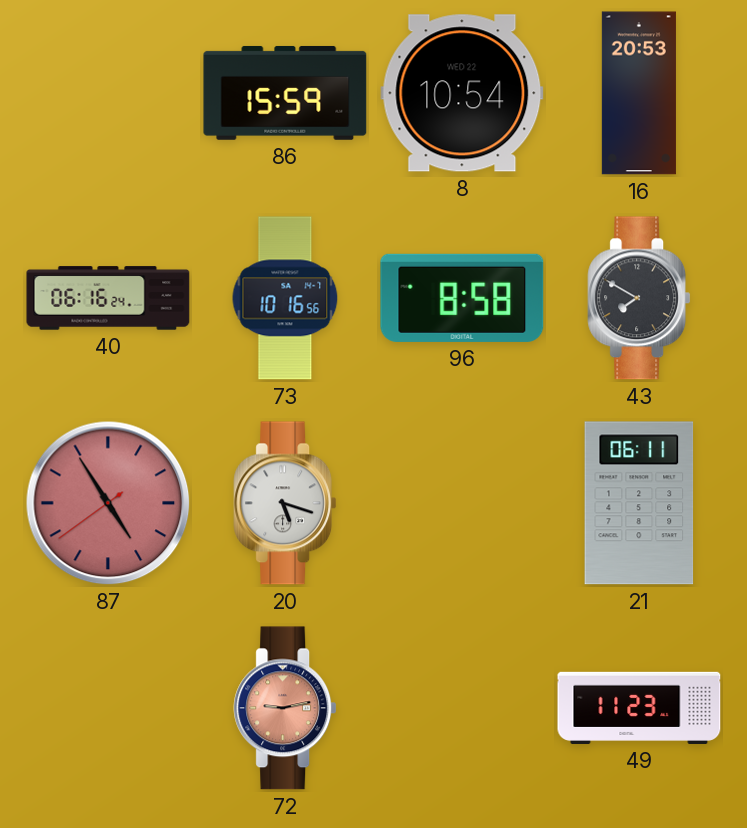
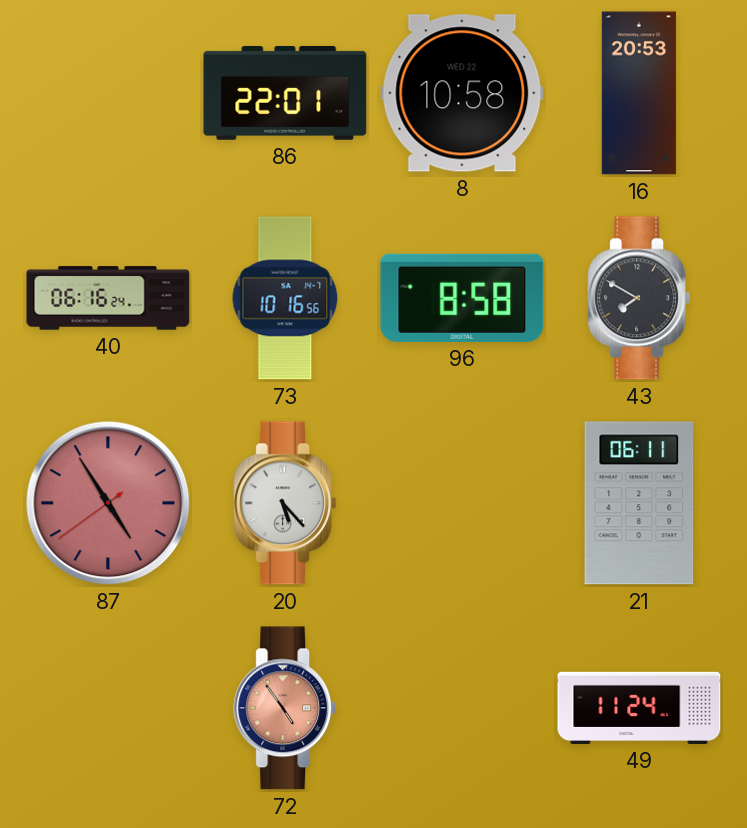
86: 15:59 -> 22:01 (285, 93)
8: 10:54 -> 10:58 (462, 93)
20: 5:18 -> 5:23 (285, 503)
72: 9:13 -> 4:54 (285, 708)
49: 11:23 -> 11:24 (639, 708)
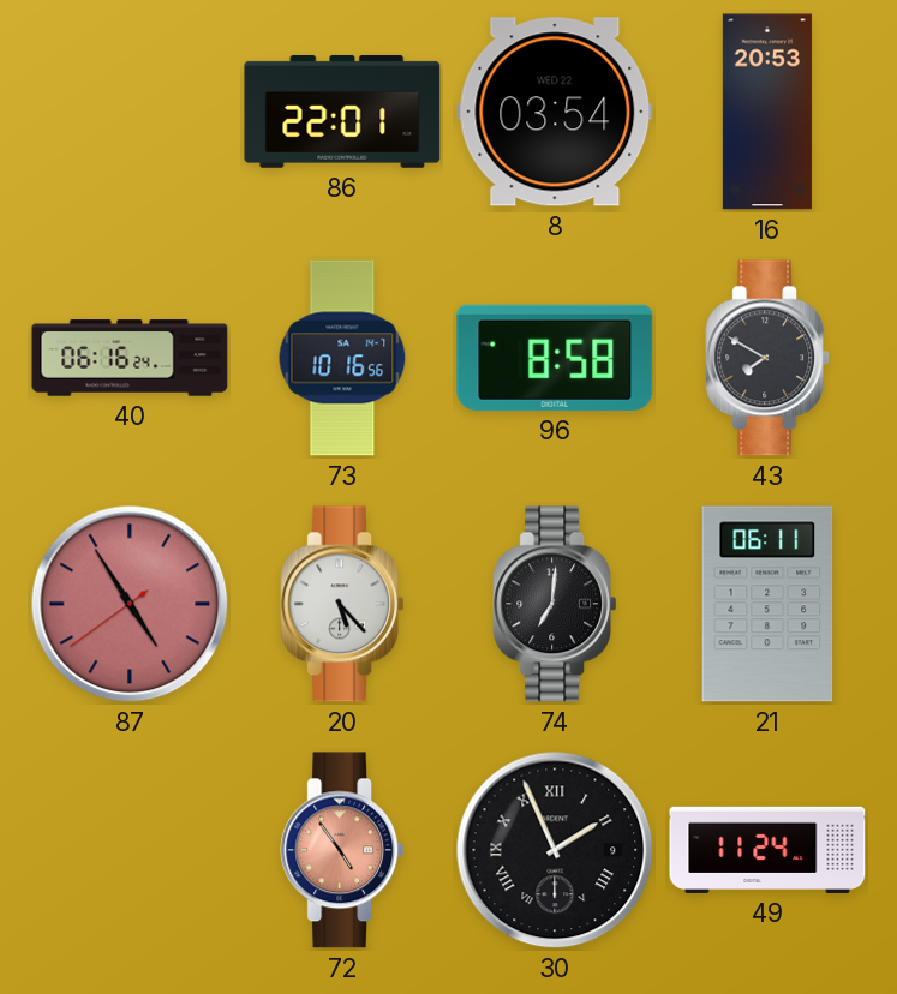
8: 10:58 -> 03:54 (555, 112)
74: none -> 7:01 (555, 604)
30: none -> 1:56 (555, 850)
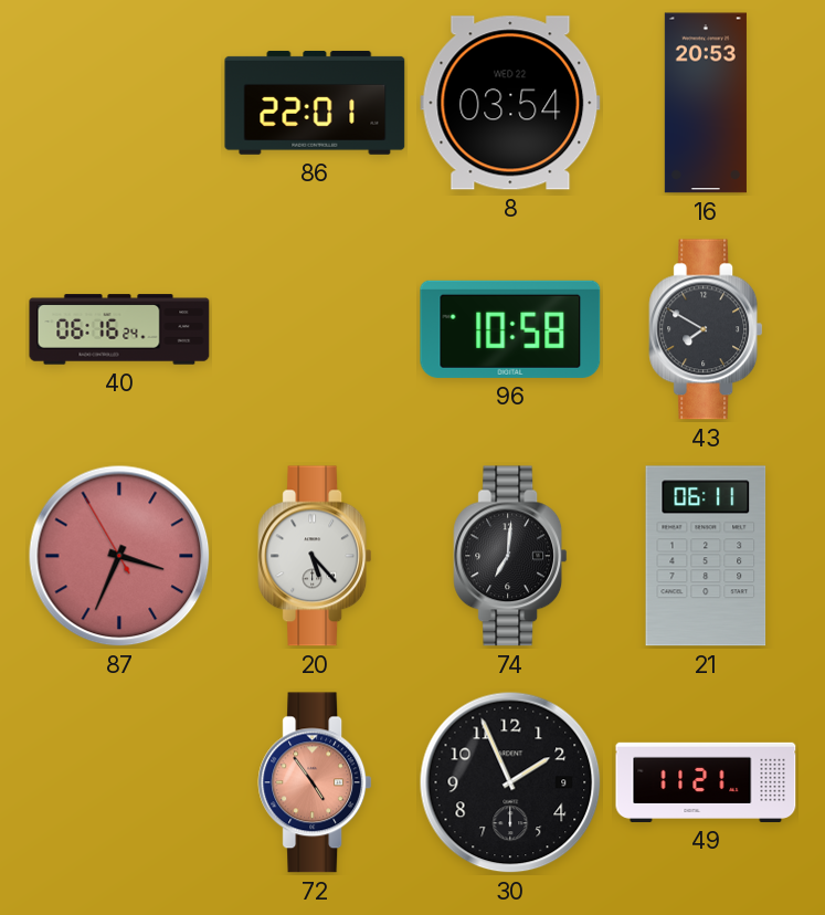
73: 10:16 -> none (342, 358)
96: 8:58 -> 10:58 (510, 329)
87: 4:54 -> 3:33 (119, 556)
30 numerals: Roman -> Arabic (510, 782)
49: 11:24 -> 11:21 (706, 782)
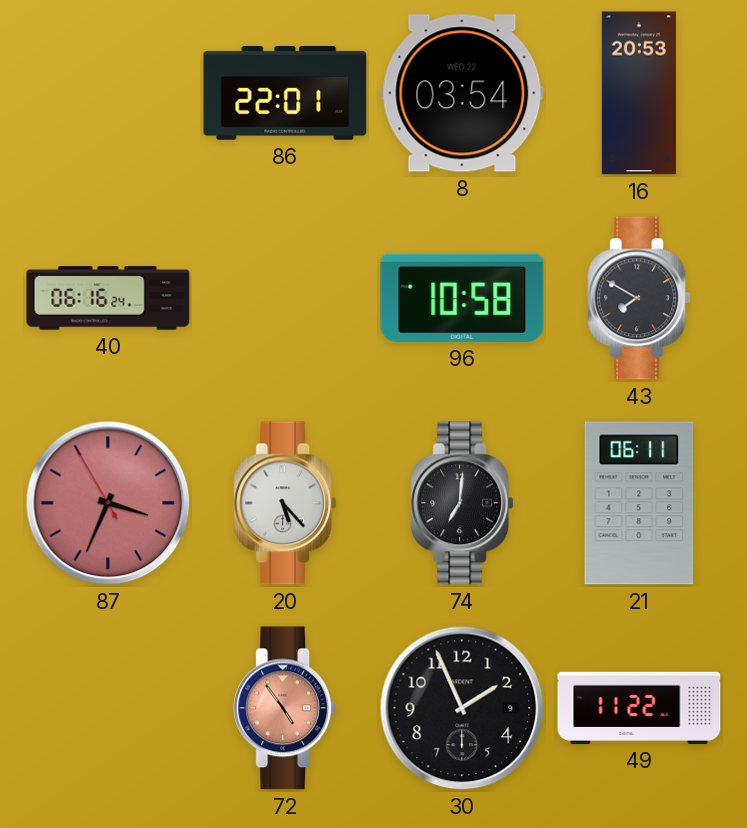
49: 11:21 -> 11:22 (639, 708)
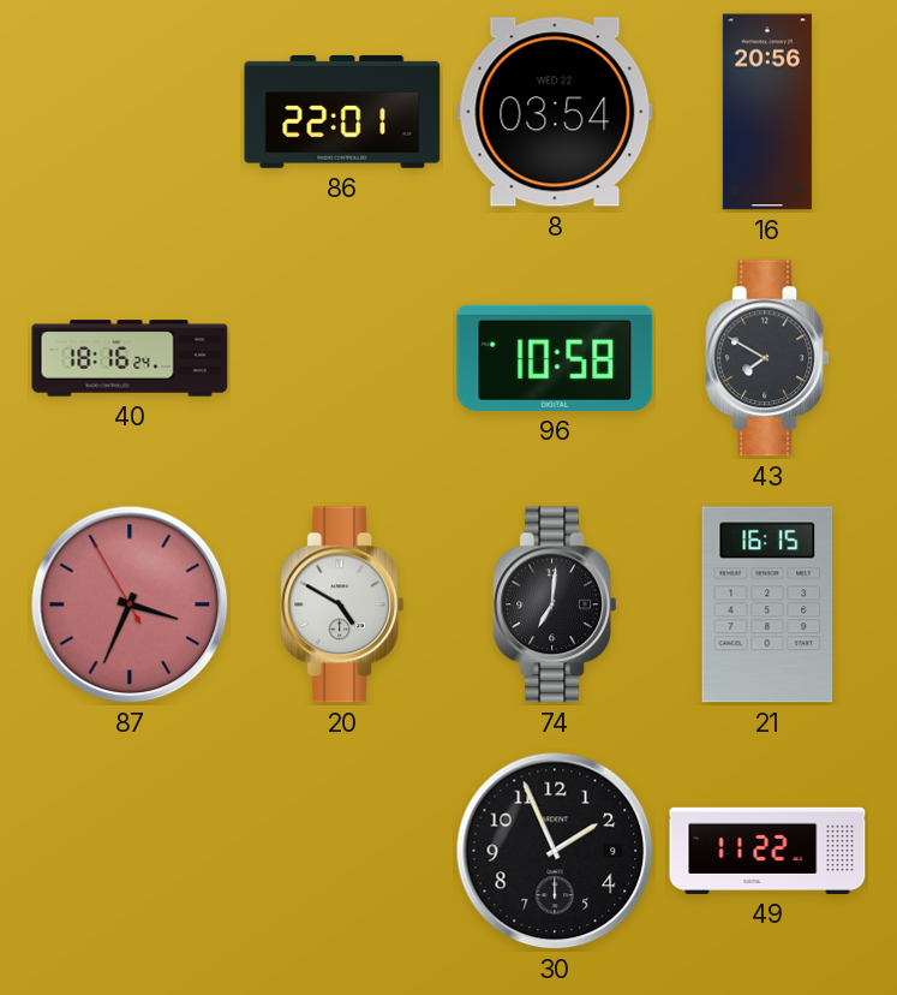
16: 20:53 -> 20:56 (767, 112)
40: 06:16 -> 18:16 (130, 358)
20: 5:23 -> 4:50 (342, 604)
21: 06:11 -> 16:15 (767, 604)
72: 4:54 -> none (285, 708)
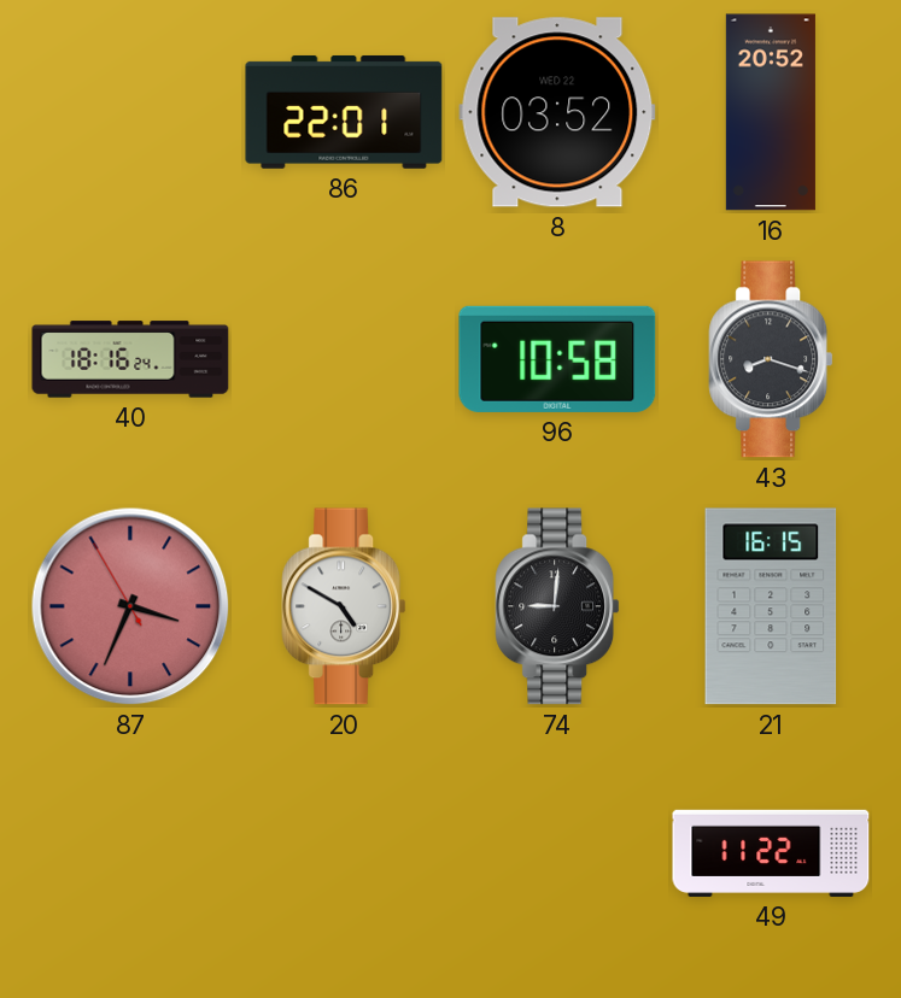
8: 03:54 -> 03:52 (557, 112)
16: 20:56 -> 20:52 (771, 112)
43: 7:50 -> 8:18 (771, 359)
74: 7:01 -> 9:01 (557, 606)
30: 1:56 -> none (555, 851)
